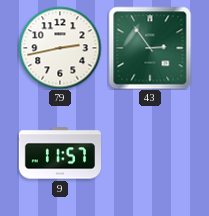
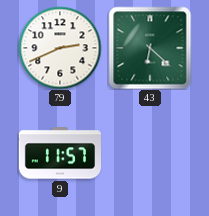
79: 2:43 -> 2:41 (60, 48)
43: 2:54 -> 6:22 (150, 48)
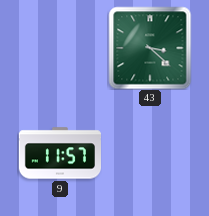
79: 2:41 -> none (60, 48)
43: 6:22 -> 3:22 (150, 48)
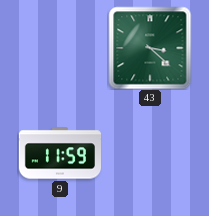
9: 11:57 -> 11:59 (59, 153)
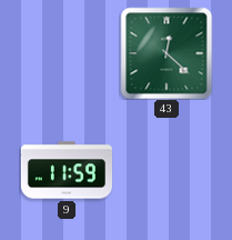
43: 3:22 -> 12:22 (167, 53)
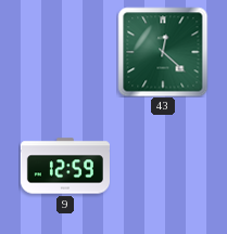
9: 11:59 -> 12:59 (64, 166)
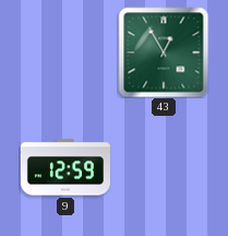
43: 12:22 -> 12:55 (164, 52)
